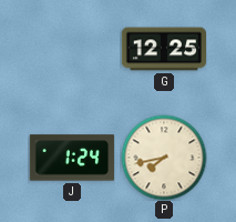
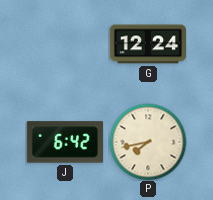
G: 12:25 -> 12:24 (147, 44)
J: 1:24 -> 6:42 (65, 142)
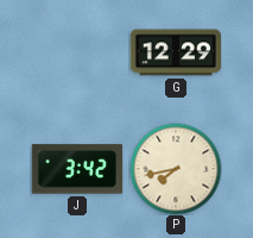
G: 12:24 -> 12:29 (175, 52)
J: 6:42 -> 3:42 (77, 169)
